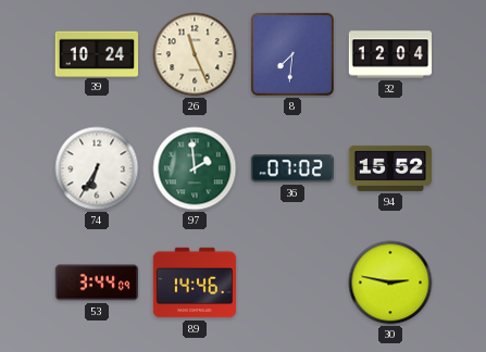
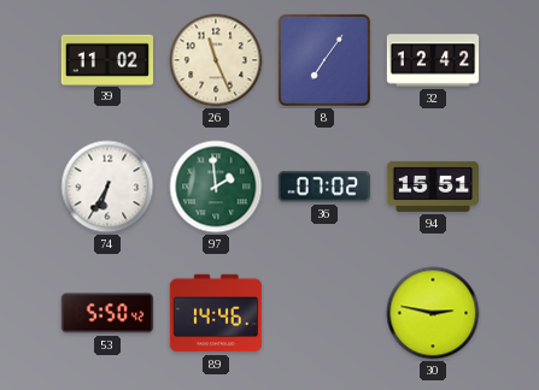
39: 10:24 -> 11:02 (106, 59)
8: 7:31 -> 7:06 (324, 60)
32: 12:04 -> 12:42 (433, 60)
94: 15:52 -> 15:51 (433, 187)
53: 3:44 -> 5:50 (107, 313)
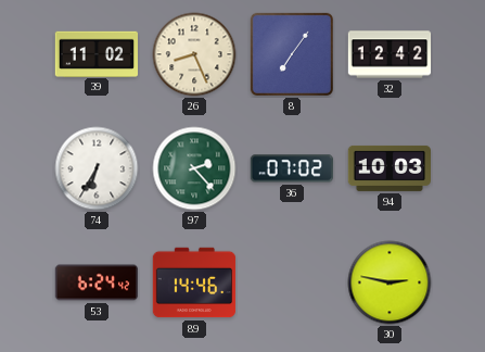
26: 11:26 -> 8:26 (194, 54)
97: 1:59 -> 2:23 (194, 168)
94: 15:51 -> 10:03 (390, 168)
53: 5:50 -> 6:24 (97, 282)
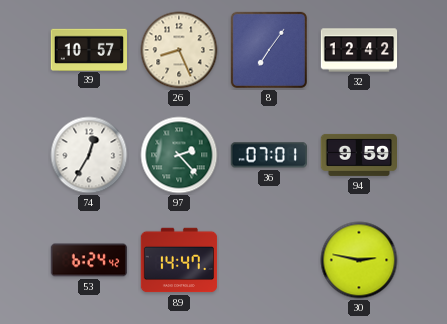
39: 11:02 -> 10:57 (88, 49)
74: 6:35 -> 12:35 (89, 155)
36: 07:02 -> 07:01 (269, 155)
94: 10:03 -> 9:59 (359, 155)
89: 14:46 -> 14:47 (179, 260)
